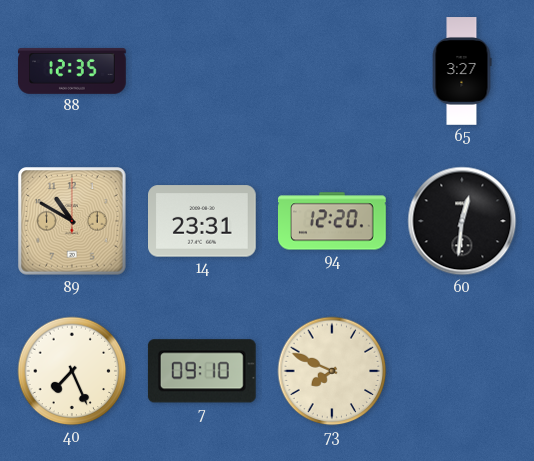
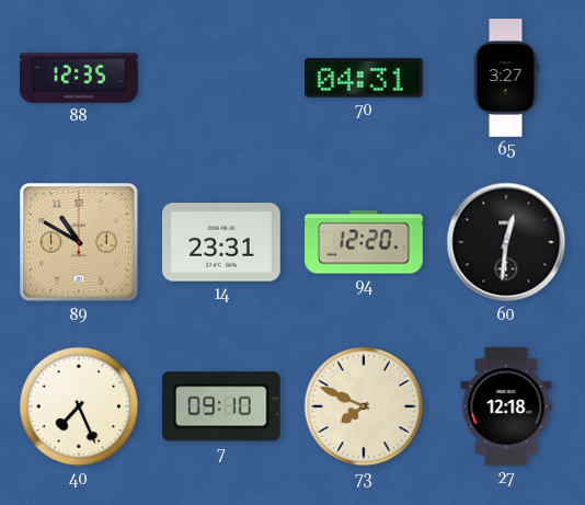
70: none -> 04:31 (365, 78)
27: none -> 12:18 (506, 408)
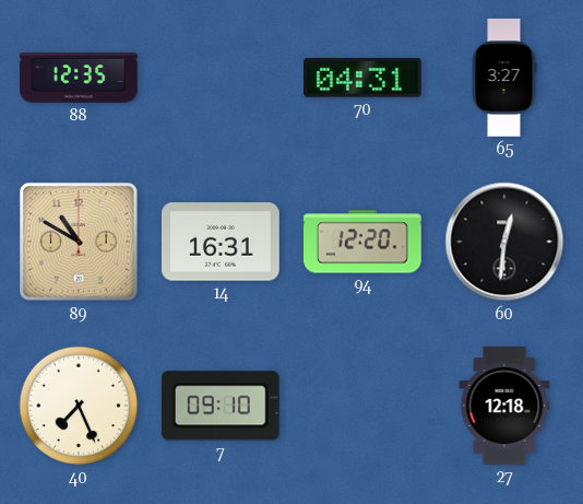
14: 23:31 -> 16:31 (222, 242)
73: 7:49 -> none (364, 406)
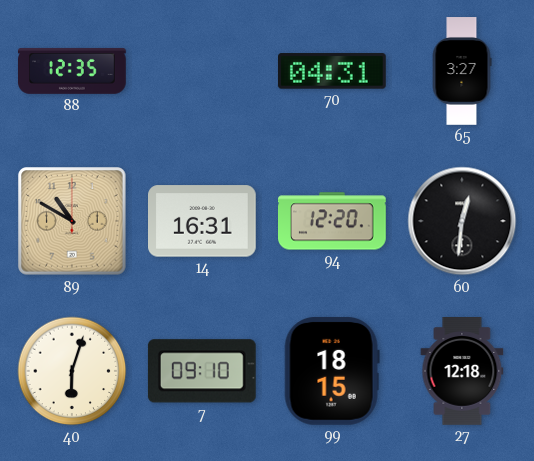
40: 7:26 -> 6:03 (72, 371)
99: none -> 18:15 (332, 371)
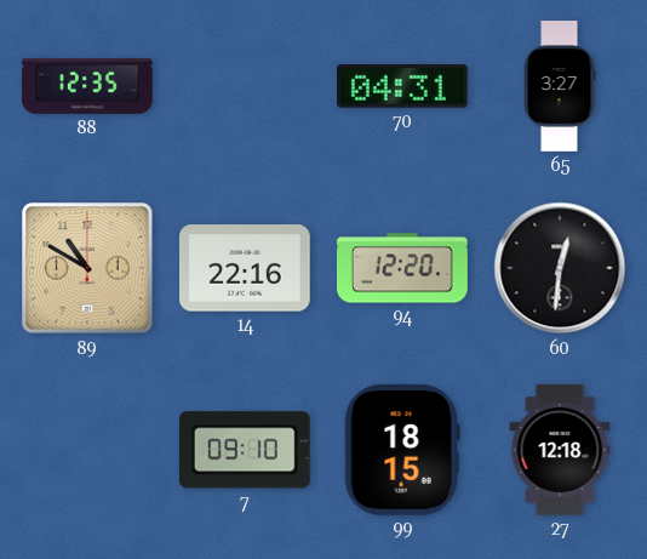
14: 16:31 -> 22:16 (246, 268)
40: 6:03 -> none (72, 371)
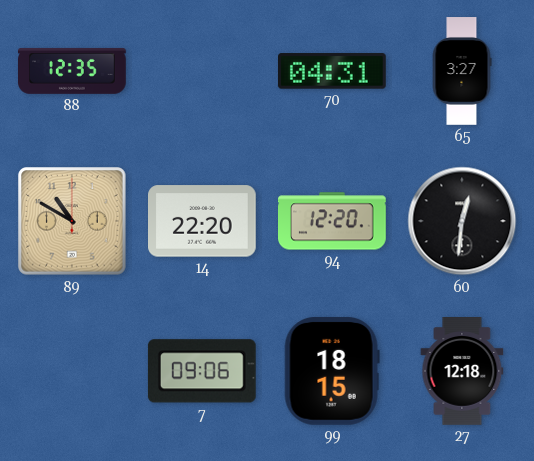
14: 22:16 -> 22:20 (203, 221)
7: 09:10 -> 09:06 (202, 371)
